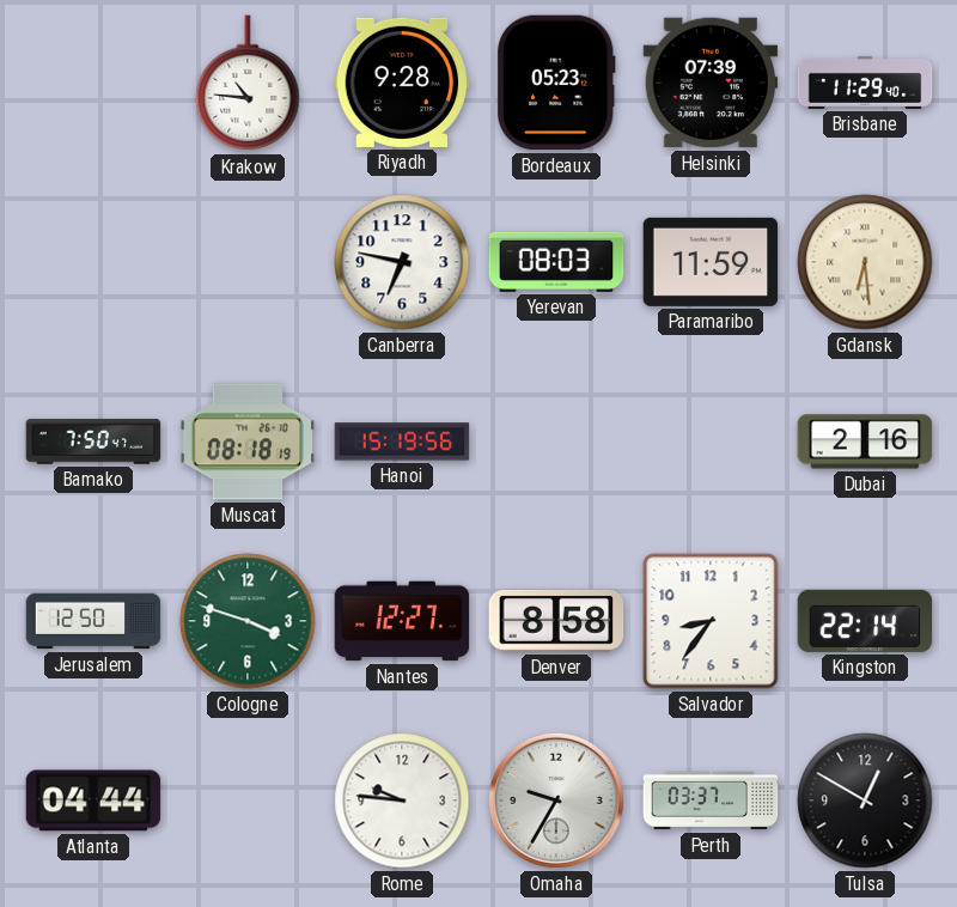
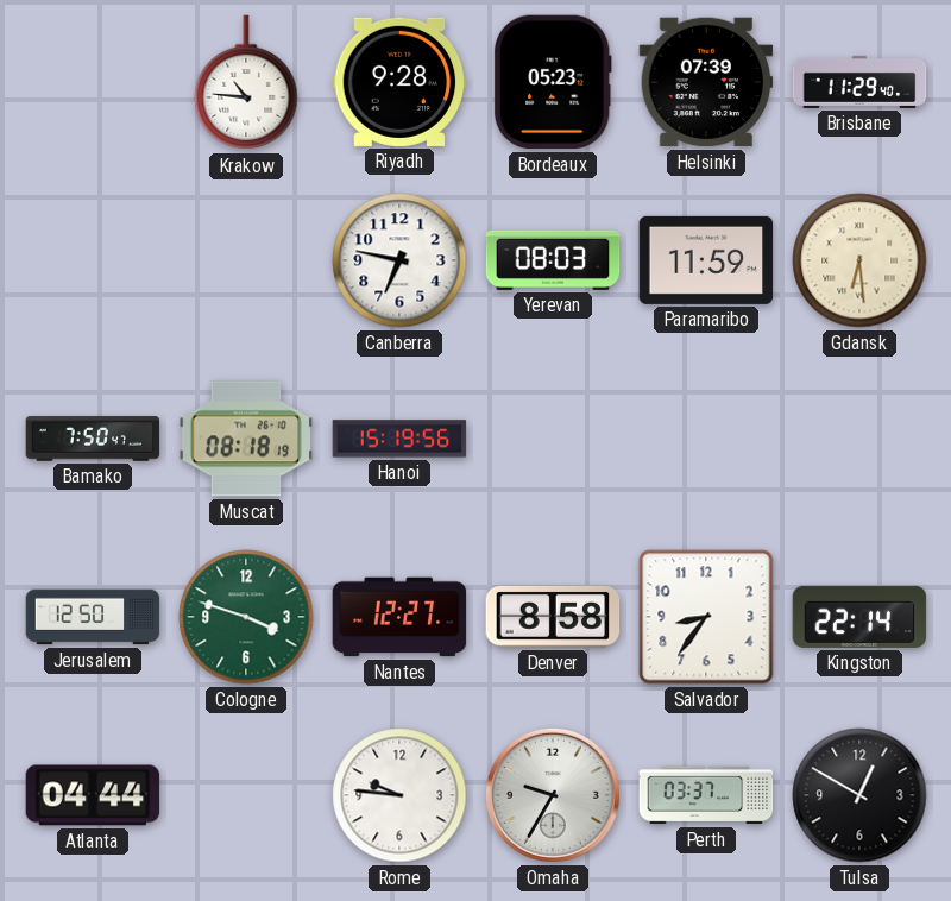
Dubai: 2:16 -> none (865, 442)
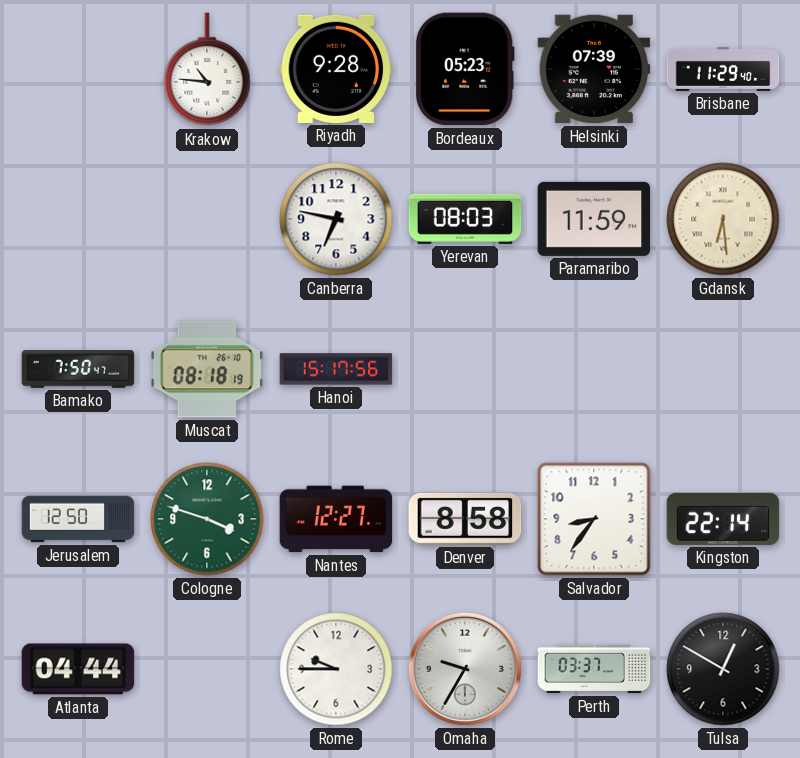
Hanoi: 15:19 -> 15:17 (336, 369)
Rome: 9:46 -> 9:45 (336, 669)
